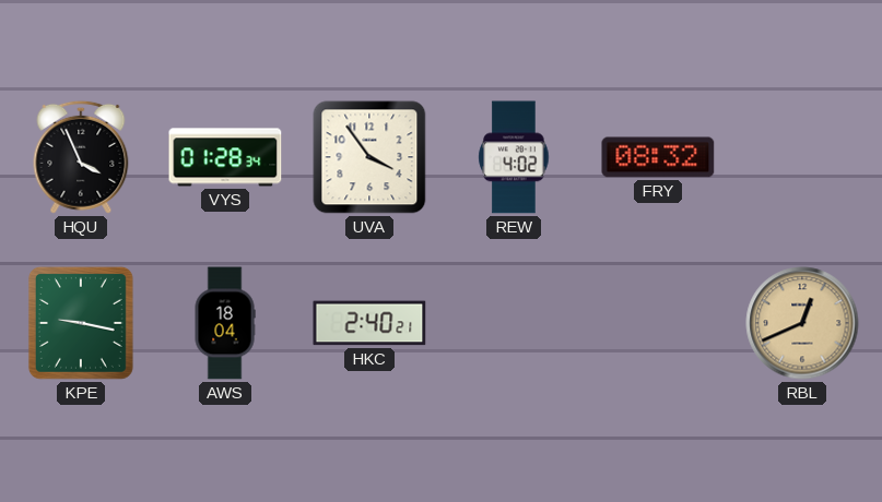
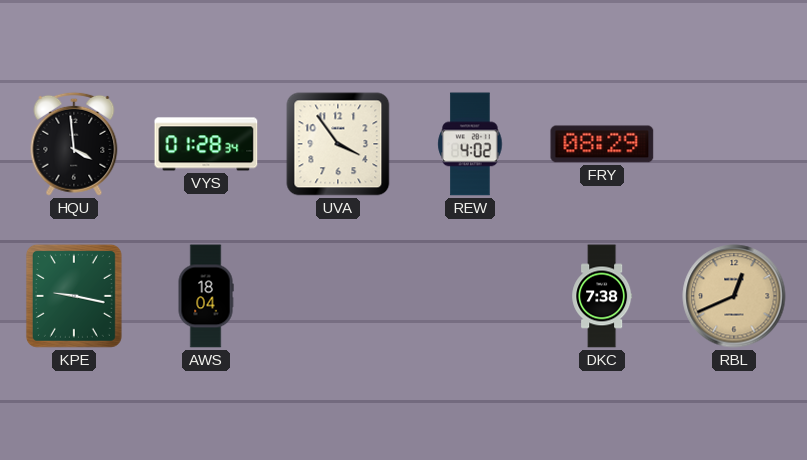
HQU: 3:56 -> 3:59 (74, 144)
FRY: 08:32 -> 08:29 (602, 144)
HKC: 2:40 -> none (369, 323)
DKC: none -> 7:38 (602, 296)
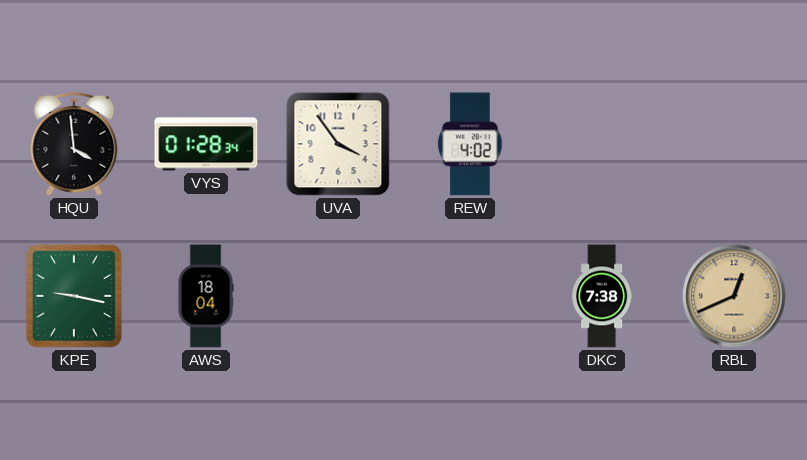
FRY: 08:29 -> none (602, 144)
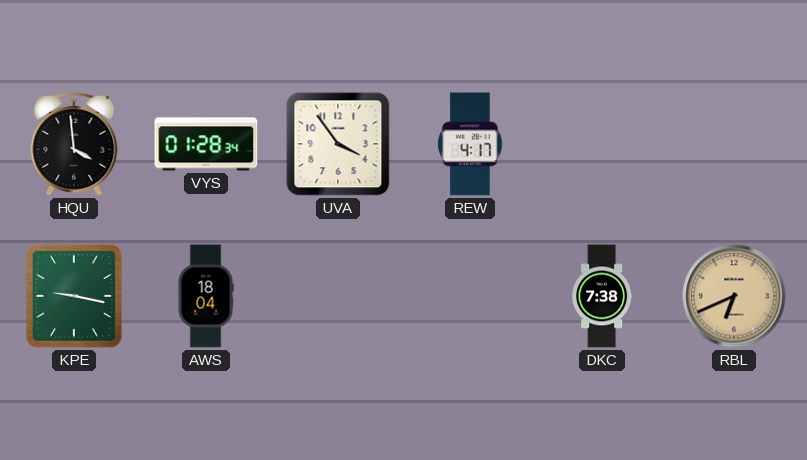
REW: 4:02 -> 4:17 (470, 144)
RBL: 12:41 -> 6:41 (734, 296)
